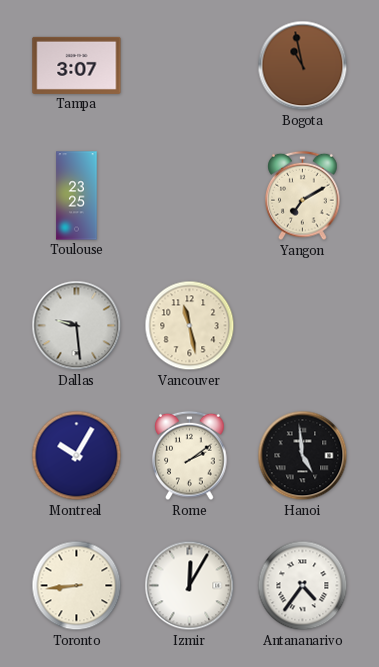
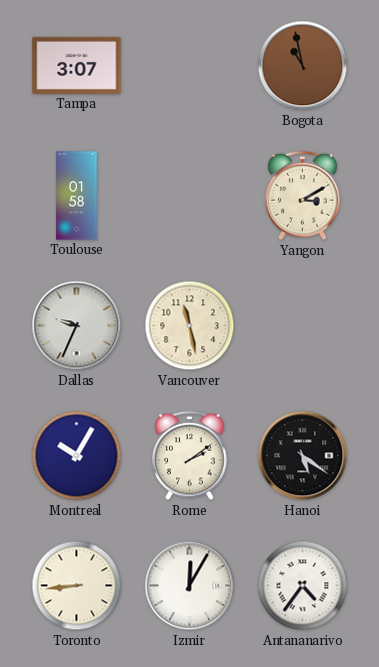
Toulouse: 23:25 -> 01:58 (77, 196)
Yangon: 7:10 -> 3:10 (303, 196)
Dallas: 9:29 -> 9:34 (77, 326)
Hanoi: 4:59 -> 5:21 (303, 456)
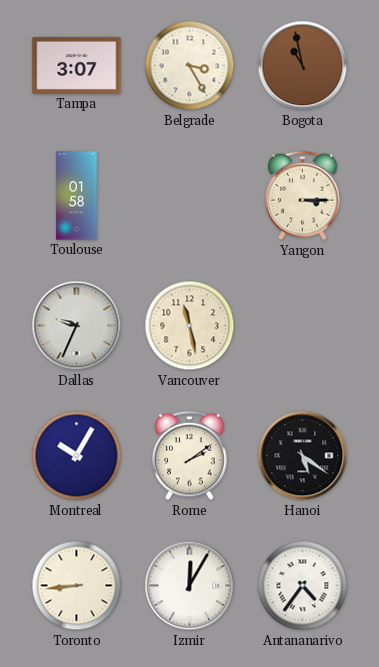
Belgrade: none -> 3:25 (190, 66)
Yangon: 3:10 -> 3:15 (303, 196)
